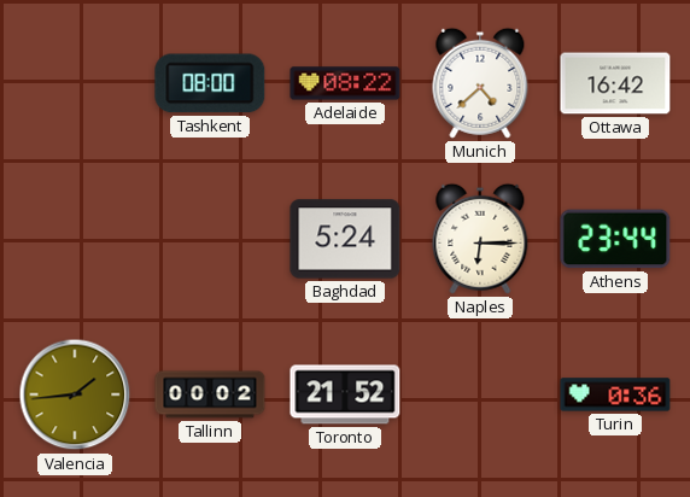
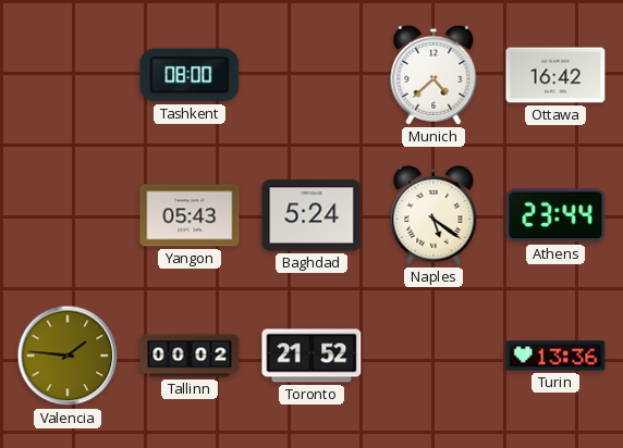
Adelaide: 08:22 -> none (345, 83)
Yangon: none -> 05:43 (190, 215)
Naples: 6:15 -> 5:21 (433, 215)
Valencia: 1:44 -> 1:46 (68, 356)
Turin: 0:36 -> 13:36 (555, 356)
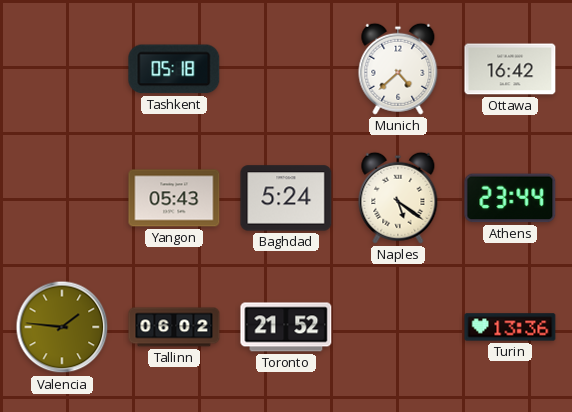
Tashkent: 08:00 -> 05:18 (174, 69)
Tallinn: 00:02 -> 06:02 (174, 327)
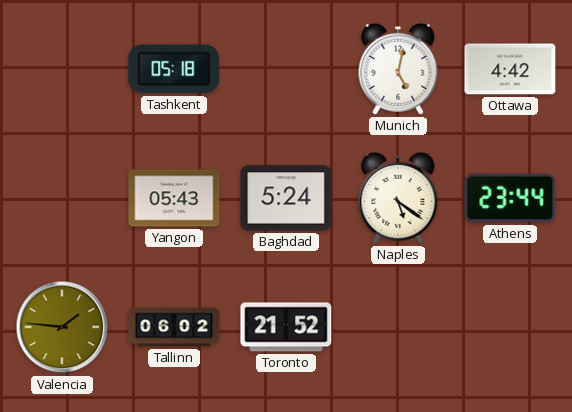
Munich: 4:38 -> 5:02 (398, 69)
Ottawa: 16:42 -> 4:42 (510, 69)
Turin: 13:36 -> none (510, 327)
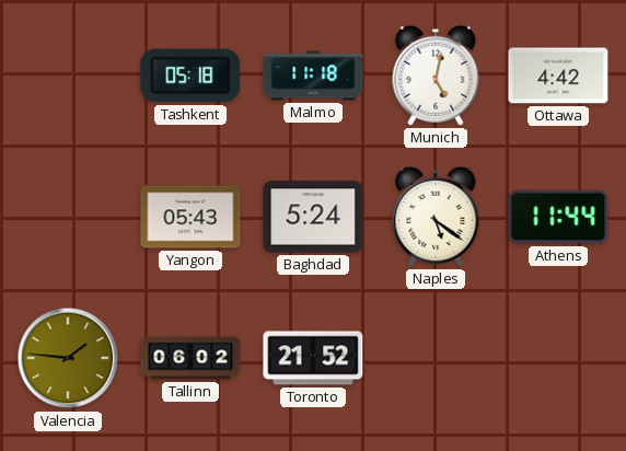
Malmo: none -> 11:18 (313, 76)
Athens: 23:44 -> 11:44 (558, 217)
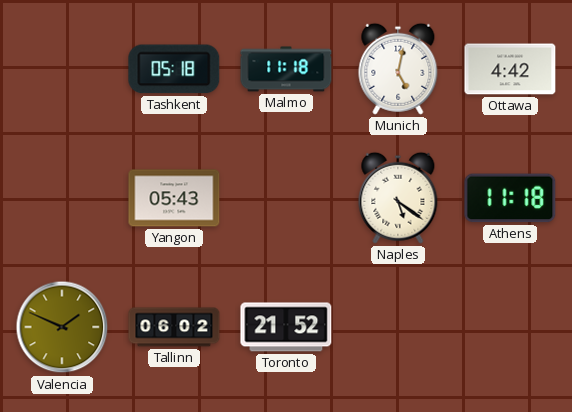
Baghdad: 5:24 -> none (313, 217)
Athens: 11:44 -> 11:18 (510, 198)
Valencia: 1:46 -> 1:49 (62, 327)
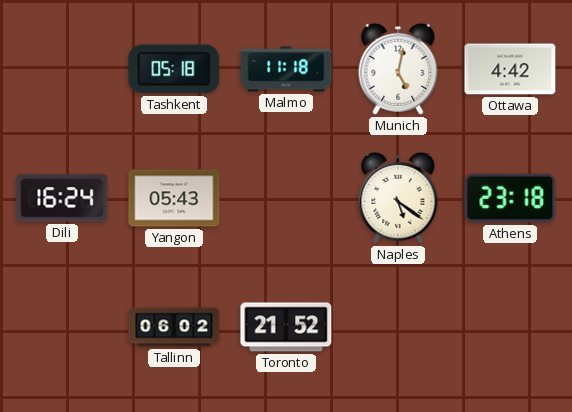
Dili: none -> 16:24 (62, 198)
Athens: 11:18 -> 23:18 (510, 198)
Valencia: 1:49 -> none (62, 327)
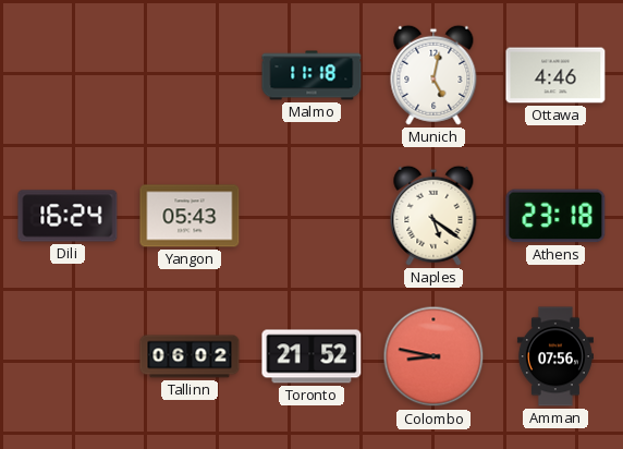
Tashkent: 05:18 -> none (174, 69)
Ottawa: 4:42 -> 4:46 (555, 75)
Colombo: none -> 8:47 (433, 356)
Amman: none -> 07:56 (555, 356)
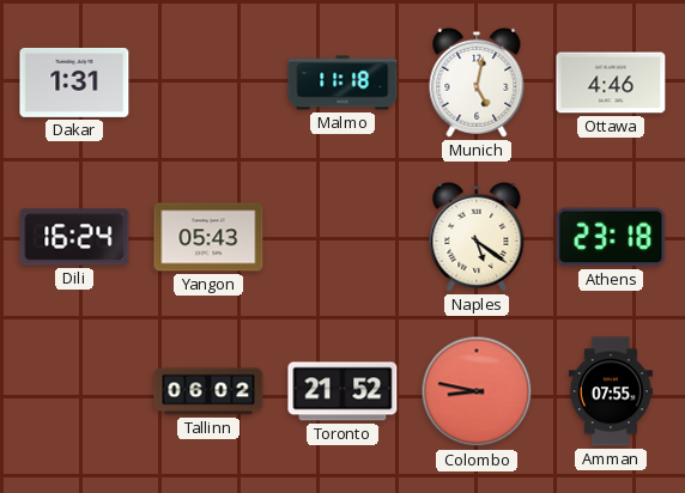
Dakar: none -> 1:31 (74, 83)
Amman: 07:56 -> 07:55 (611, 391)
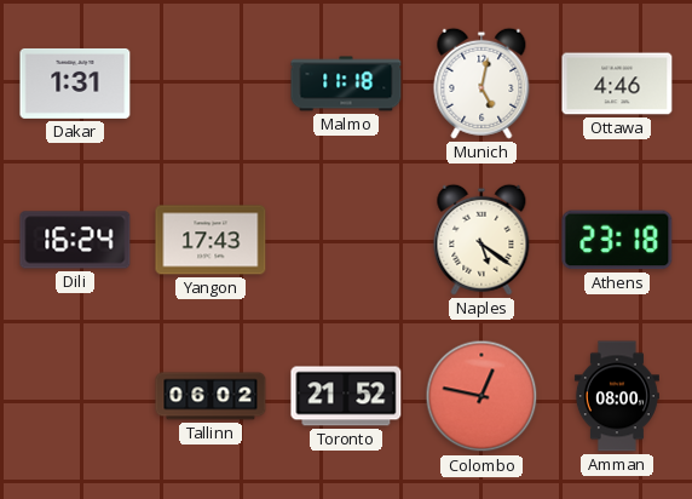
Yangon: 05:43 -> 17:43 (211, 240)
Colombo: 8:47 -> 12:47 (481, 396)
Amman: 07:55 -> 08:00 (617, 396)
